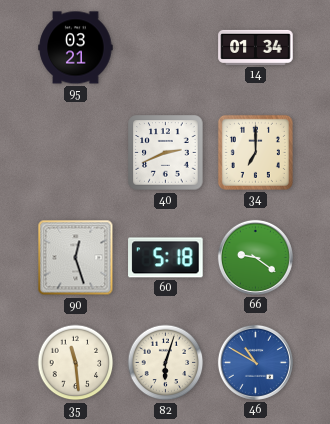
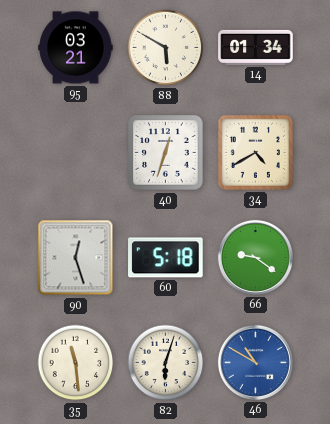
88: none -> 5:50 (166, 48)
40: 2:41 -> 12:33 (166, 153)
34: 7:00 -> 4:40 (255, 152)
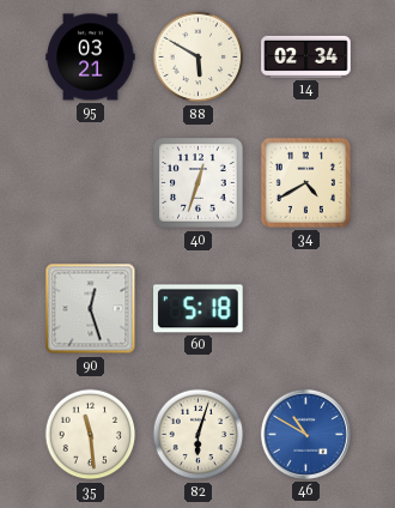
14: 01:34 -> 02:34 (306, 56)
66: 9:21 -> none (255, 257)
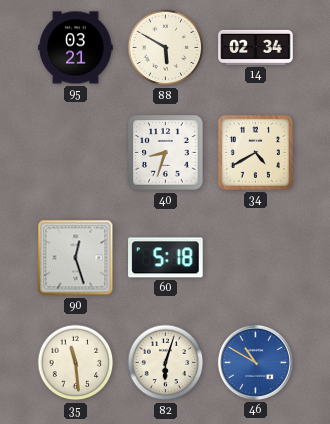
40: 12:33 -> 8:33 (166, 153)
